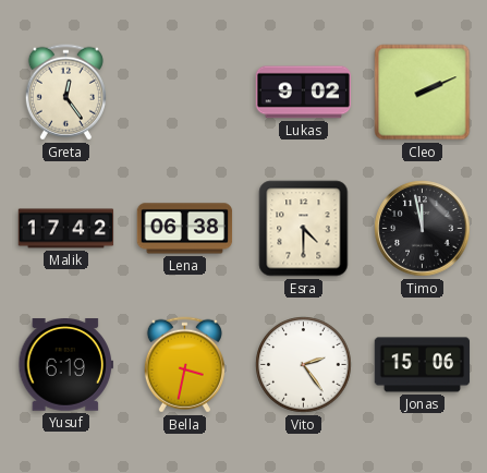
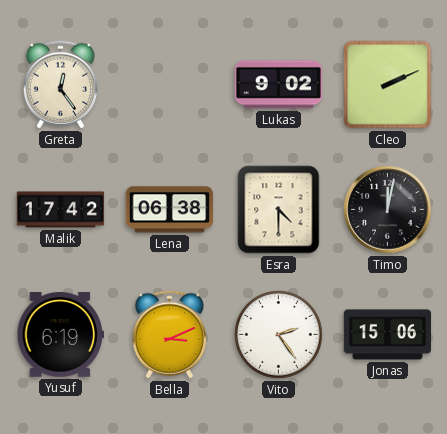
Timo: 11:58 -> 12:02 (388, 210)
Bella: 3:32 -> 3:11 (169, 335)
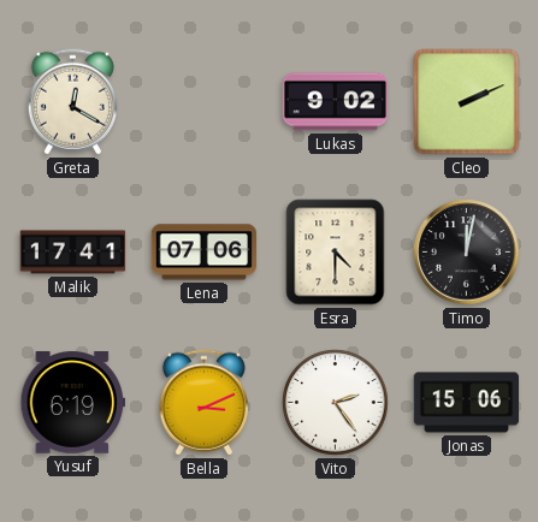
Greta: 12:24 -> 12:20 (72, 102)
Malik: 17:42 -> 17:41 (73, 253)
Lena: 06:38 -> 07:06 (205, 253)
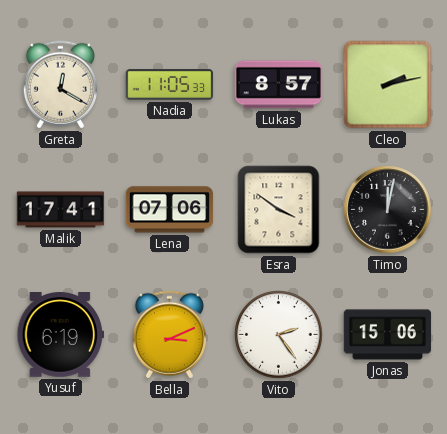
Nadia: none -> 11:05 (170, 85)
Lukas: 9:02 -> 8:57 (279, 85)
Cleo: 2:11 -> 2:13 (388, 85)
Esra: 4:30 -> 3:51 (279, 210)
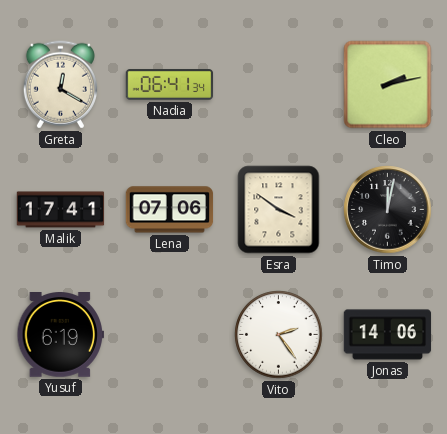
Nadia: 11:05 -> 06:41 (170, 85)
Lukas: 8:57 -> none (279, 85)
Bella: 3:11 -> none (169, 335)
Jonas: 15:06 -> 14:06 (388, 335)
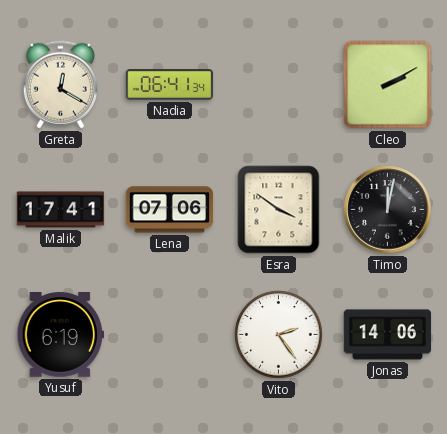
Cleo: 2:13 -> 2:10 (388, 85)
